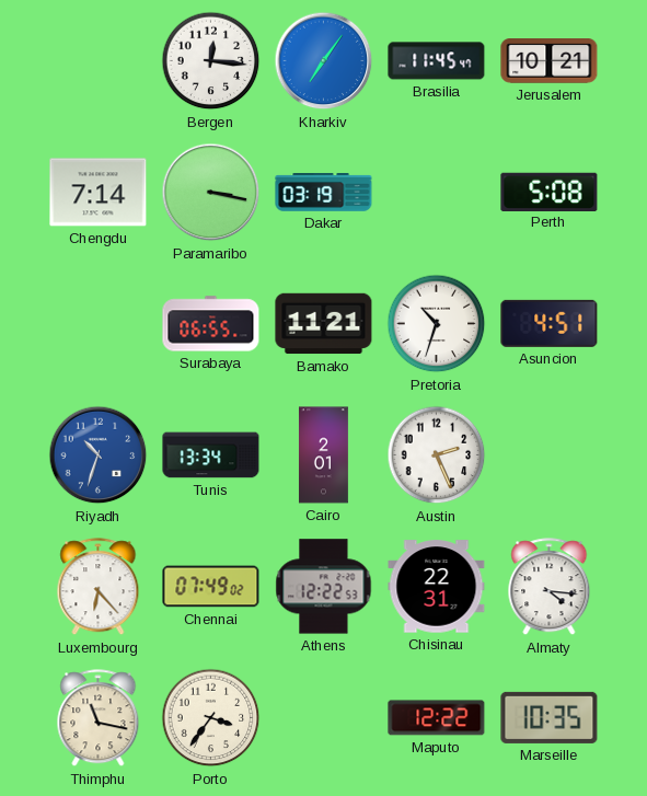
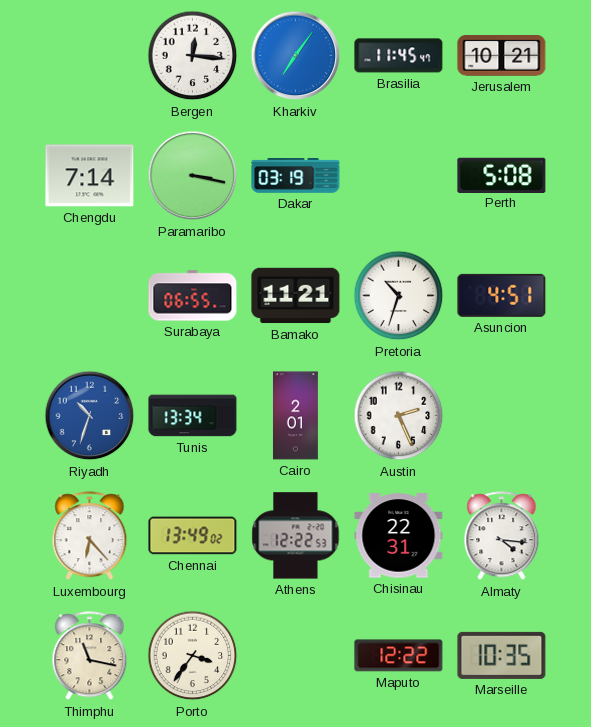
Chennai: 07:49 -> 13:49 (193, 536)
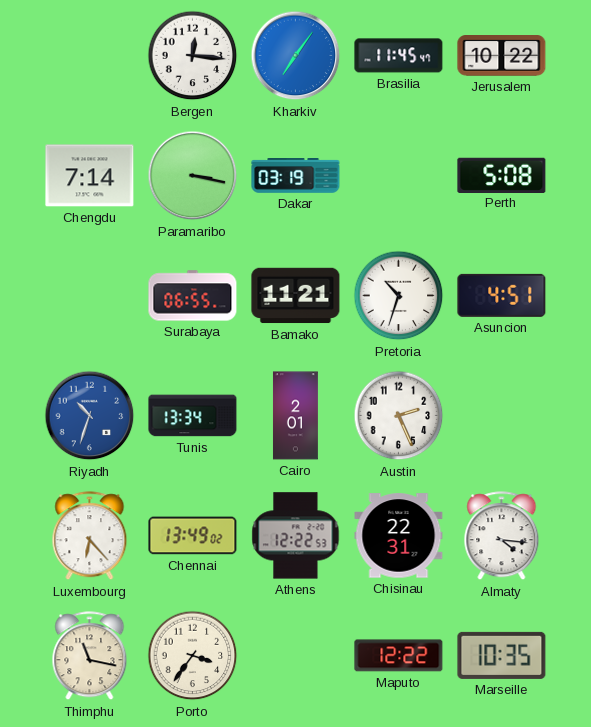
Jerusalem: 10:21 -> 10:22 (502, 56)
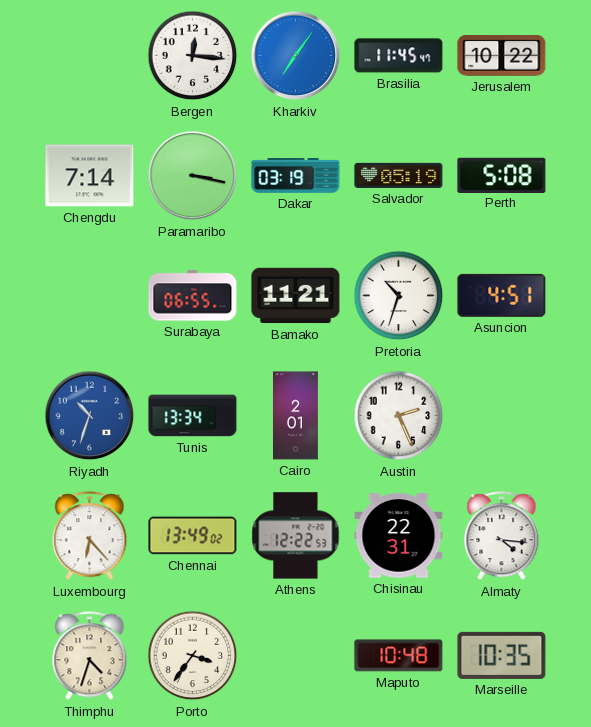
Salvador: none -> 05:19 (399, 175)
Thimphu: 11:17 -> 4:33 (90, 656)
Maputo: 12:22 -> 10:48 (399, 656)
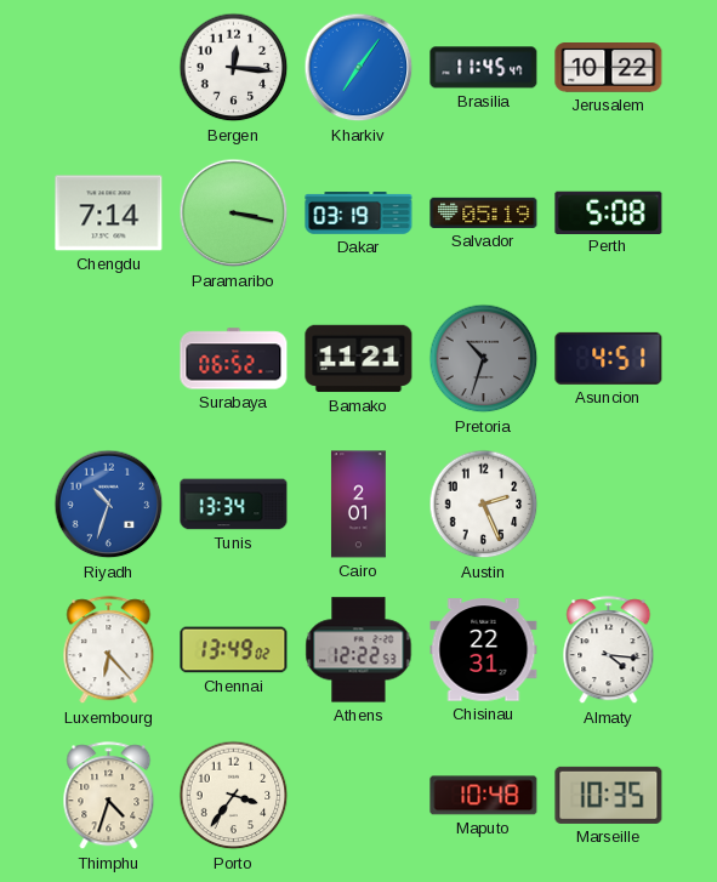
Surabaya: 06:55 -> 06:52 (234, 359)
Pretoria dial: white -> grey (484, 359)
